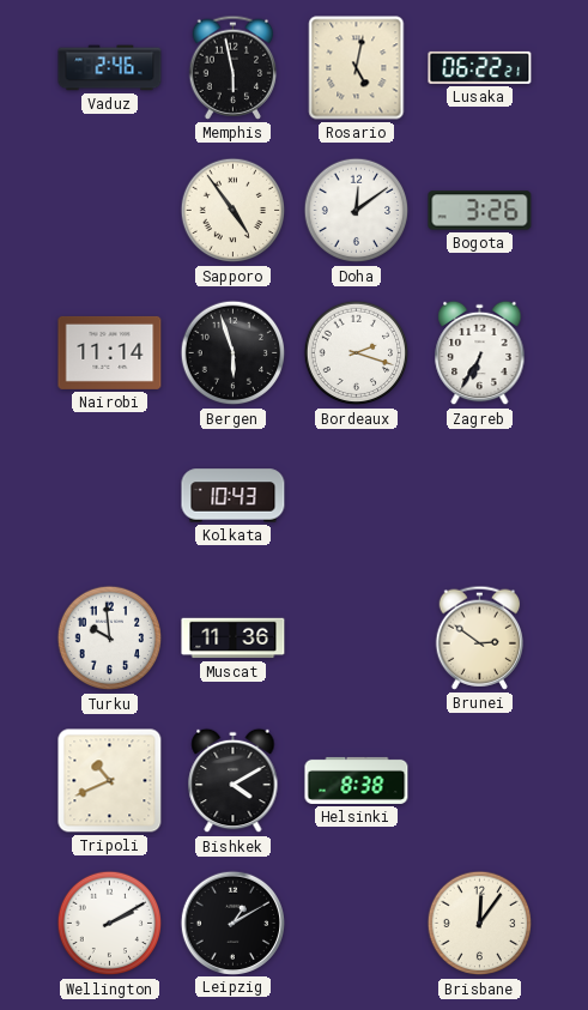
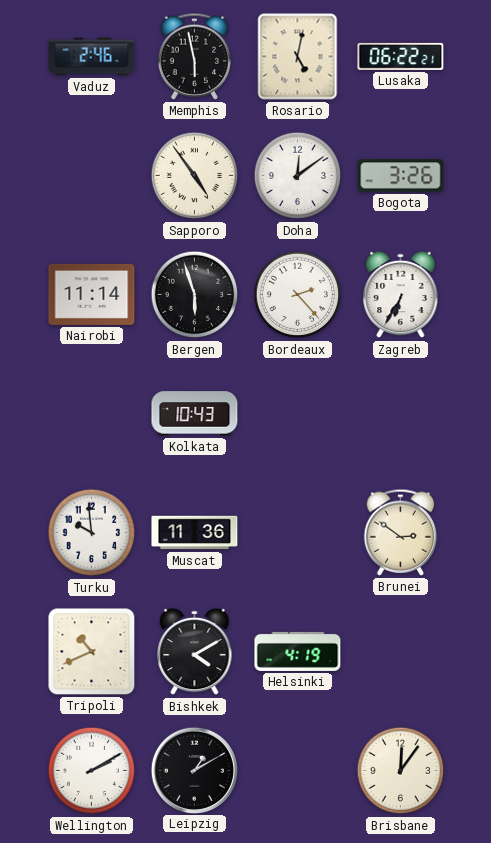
Bordeaux: 2:18 -> 2:23 (298, 295)
Helsinki: 8:38 -> 4:19 (298, 651)
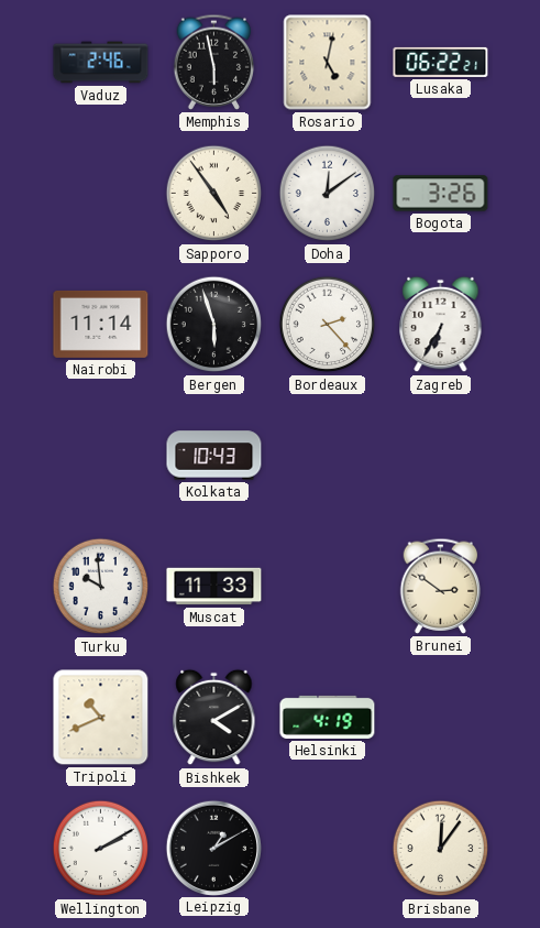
Muscat: 11:36 -> 11:33 (214, 587)
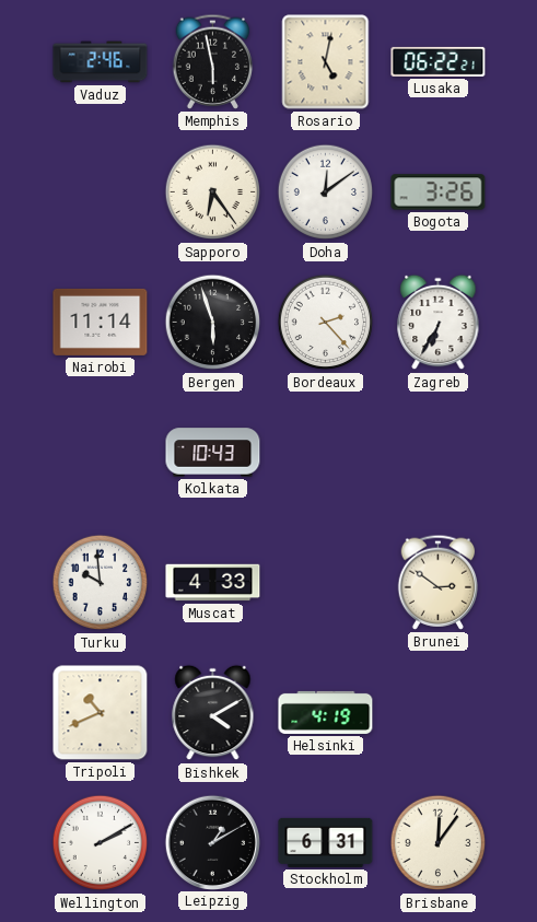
Sapporo: 4:54 -> 6:24 (213, 192)
Muscat: 11:33 -> 4:33 (213, 583)
Stockholm: none -> 6:31 (326, 842)
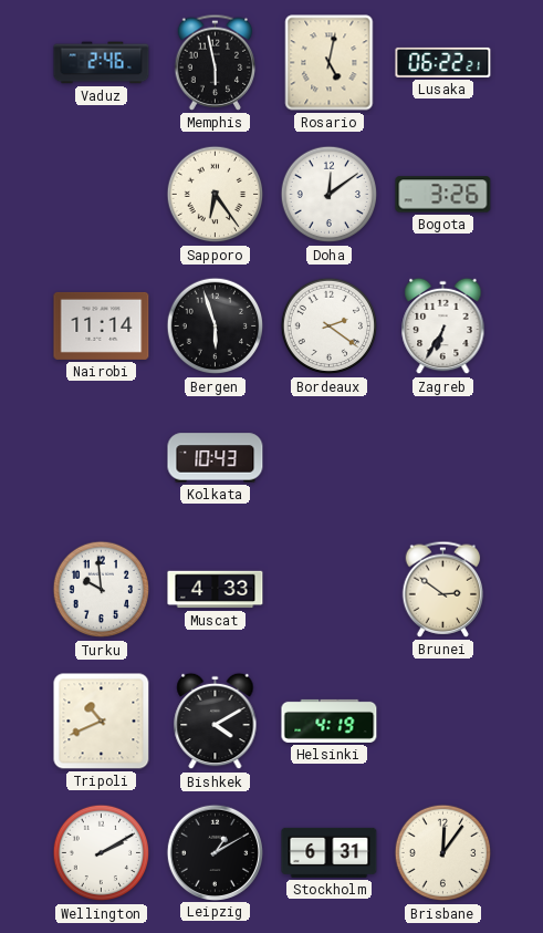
Bordeaux: 2:23 -> 2:21 (330, 326)
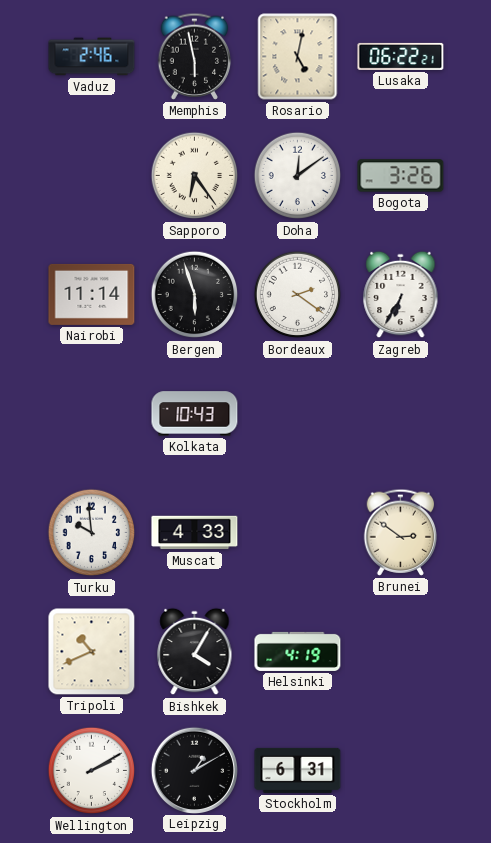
Bishkek: 4:10 -> 4:05 (195, 652)
Brisbane: 12:06 -> none (443, 853)
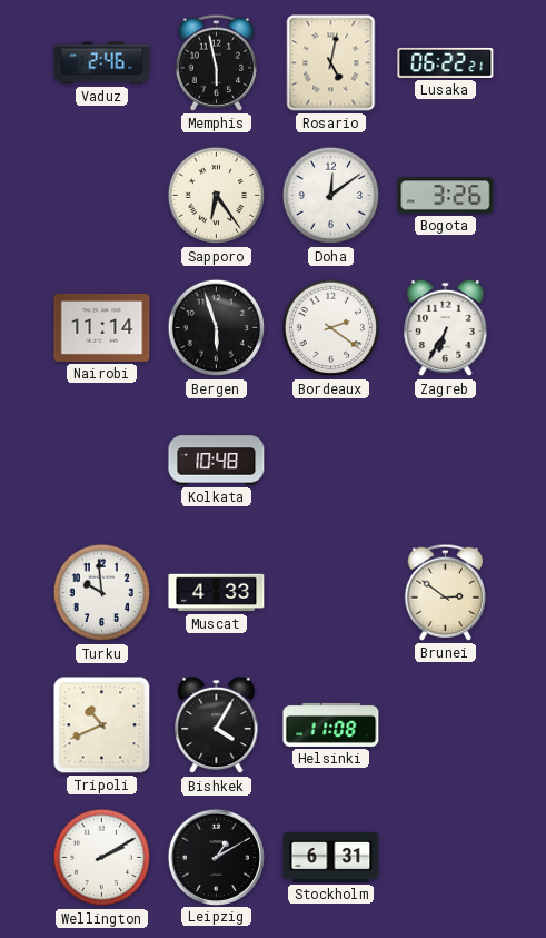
Kolkata: 10:43 -> 10:48 (217, 461)
Helsinki: 4:19 -> 11:08 (331, 724)
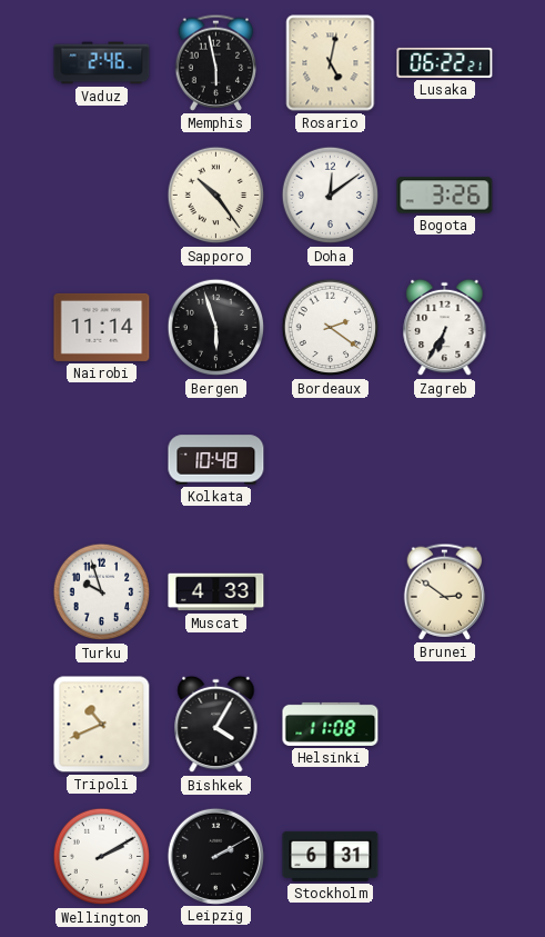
Sapporo: 6:24 -> 10:24 (216, 196)
Turku: 9:59 -> 9:57 (102, 592)
Leipzig: 1:10 -> 2:10 (215, 856)
